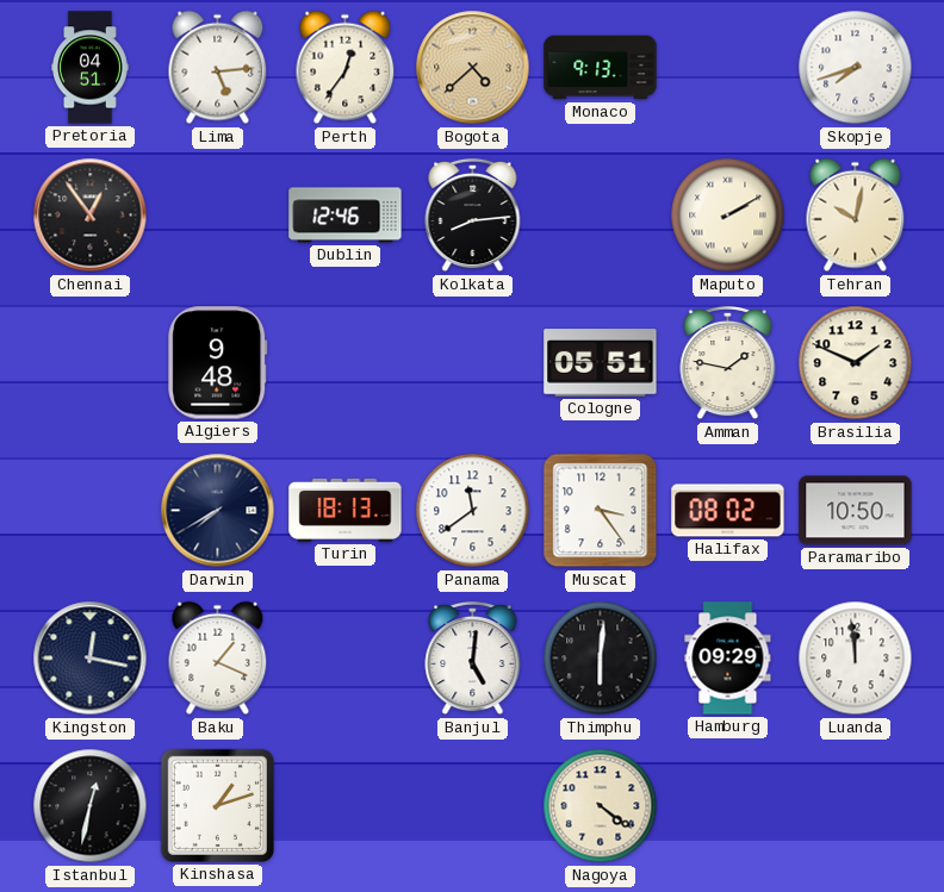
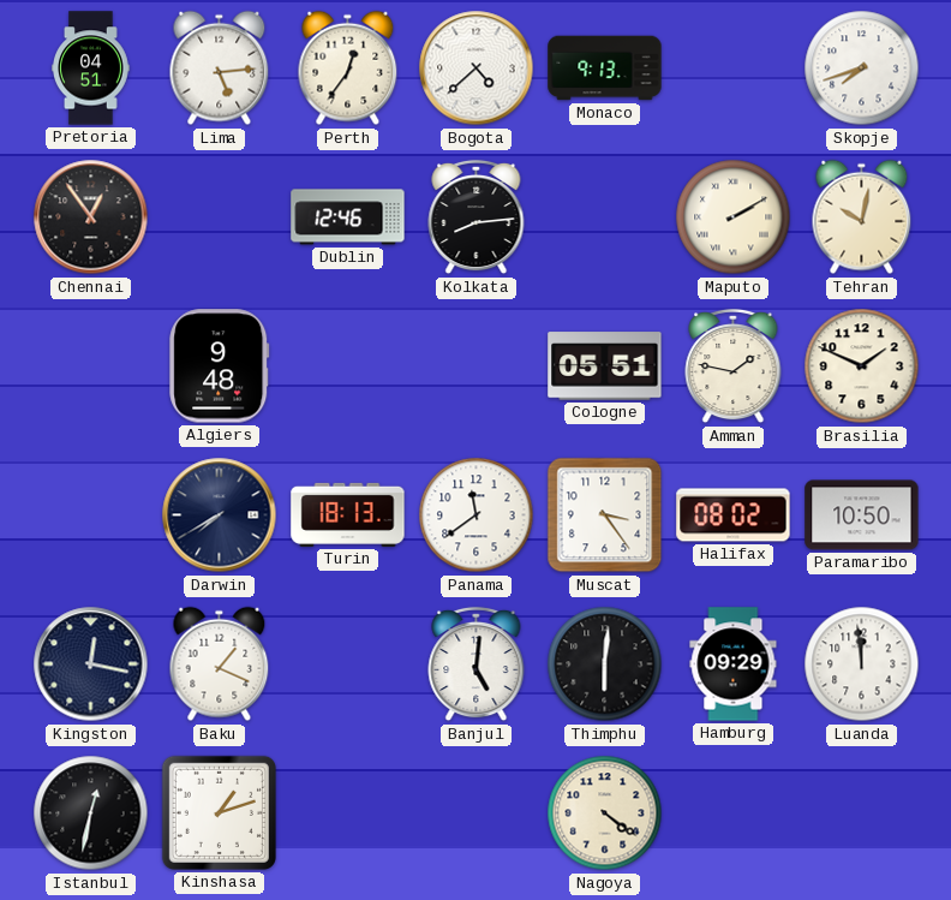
Bogota dial: champagne -> white (477, 68)
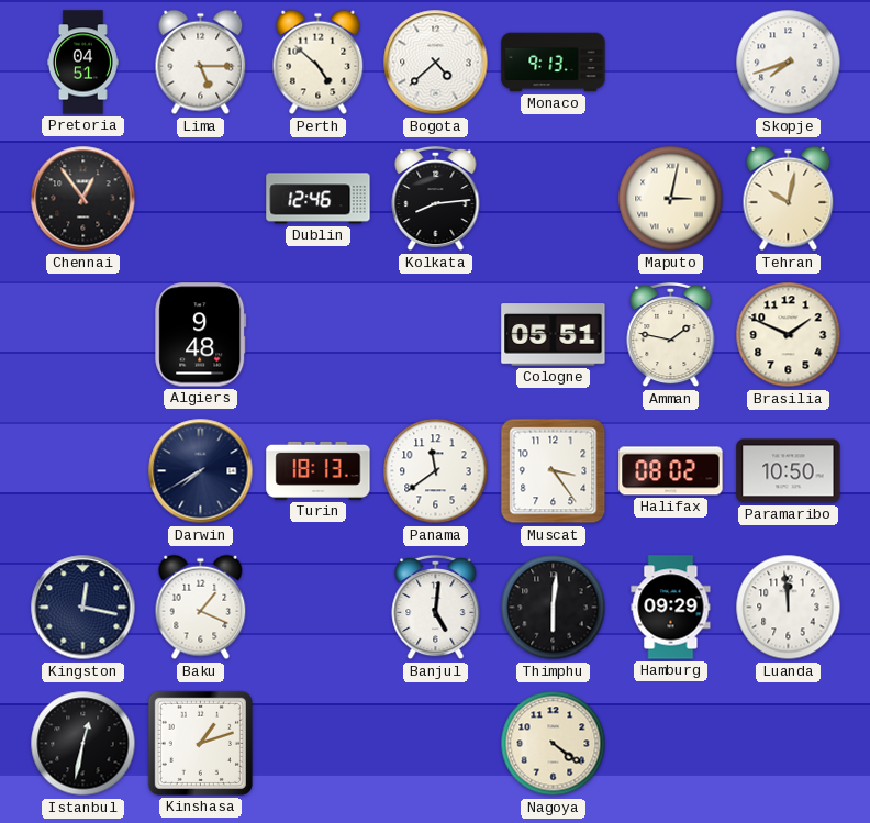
Lima: 5:14 -> 5:15 (201, 63)
Perth: 12:36 -> 4:52 (319, 63)
Maputo: 2:10 -> 3:02 (671, 199)
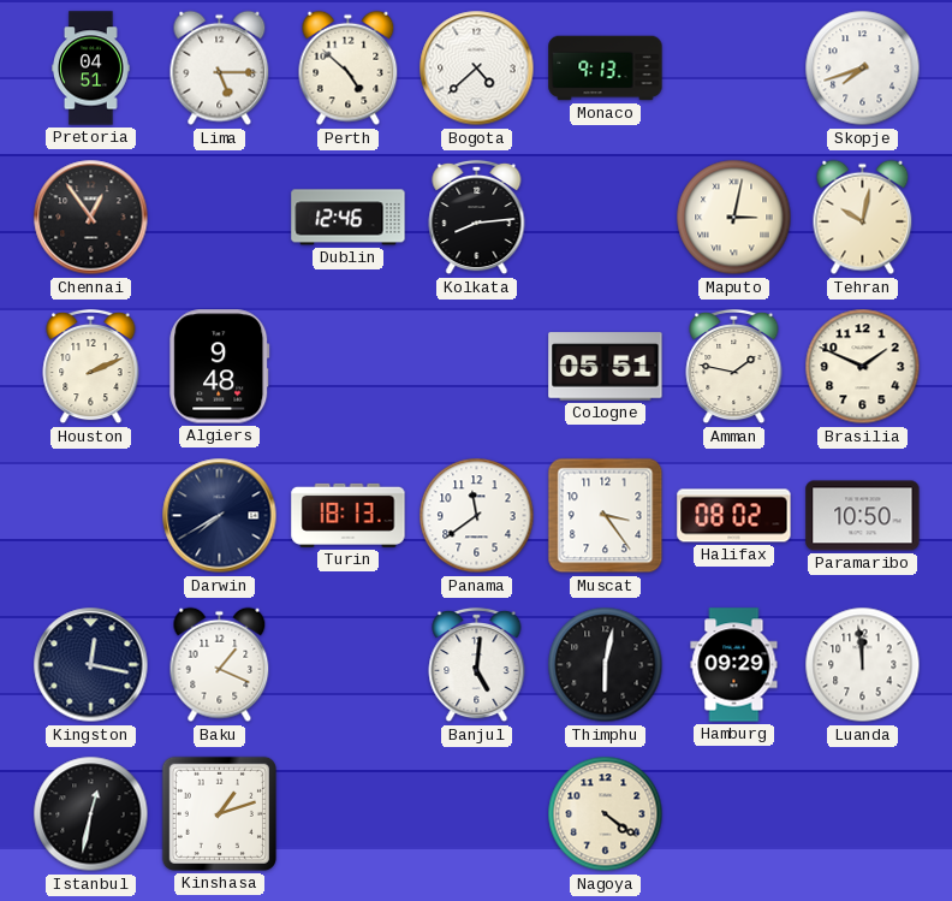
Houston: none -> 2:11 (91, 367)
Thimphu: 6:01 -> 6:02 (606, 665)
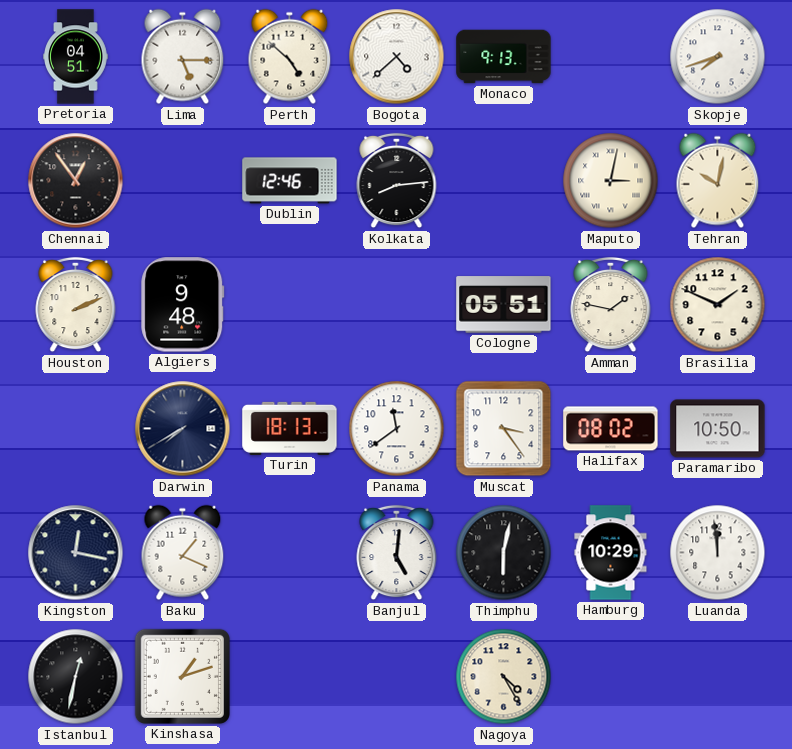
Hamburg: 09:29 -> 10:29 (611, 553)
Nagoya: 4:21 -> 4:25 (504, 677)
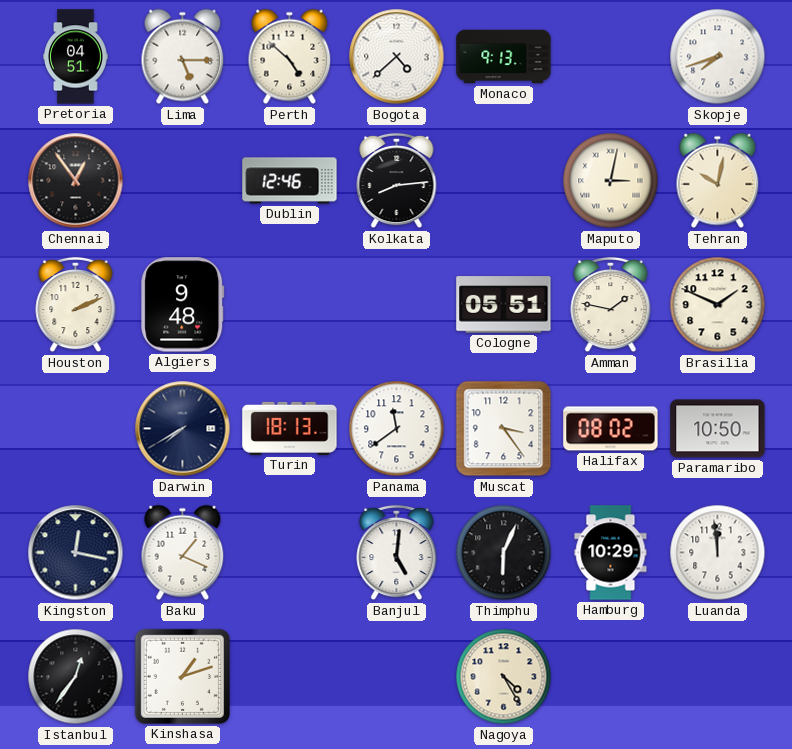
Thimphu: 6:02 -> 6:04 (504, 553)
Istanbul: 12:32 -> 12:36 (76, 677)
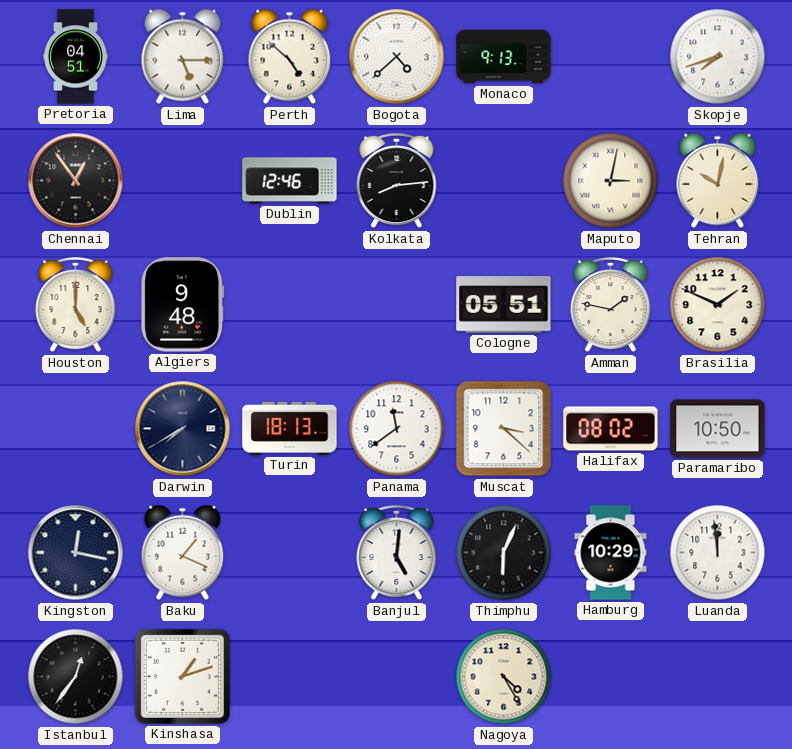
Houston: 2:11 -> 5:00 (76, 305)
Muscat: 3:24 -> 3:22 (504, 429)
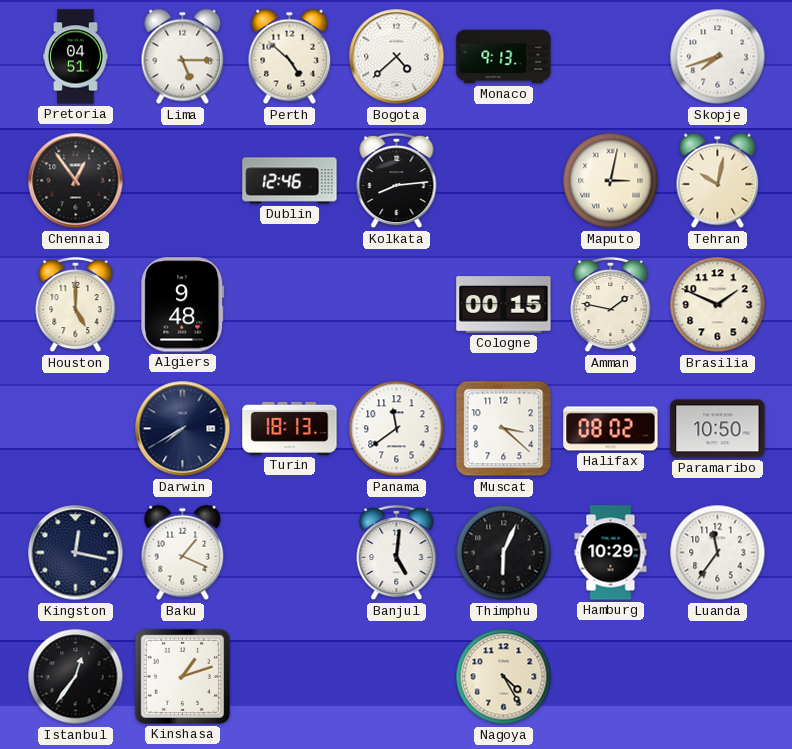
Cologne: 05:51 -> 00:15 (504, 305)
Luanda: 11:59 -> 11:36 (718, 553)
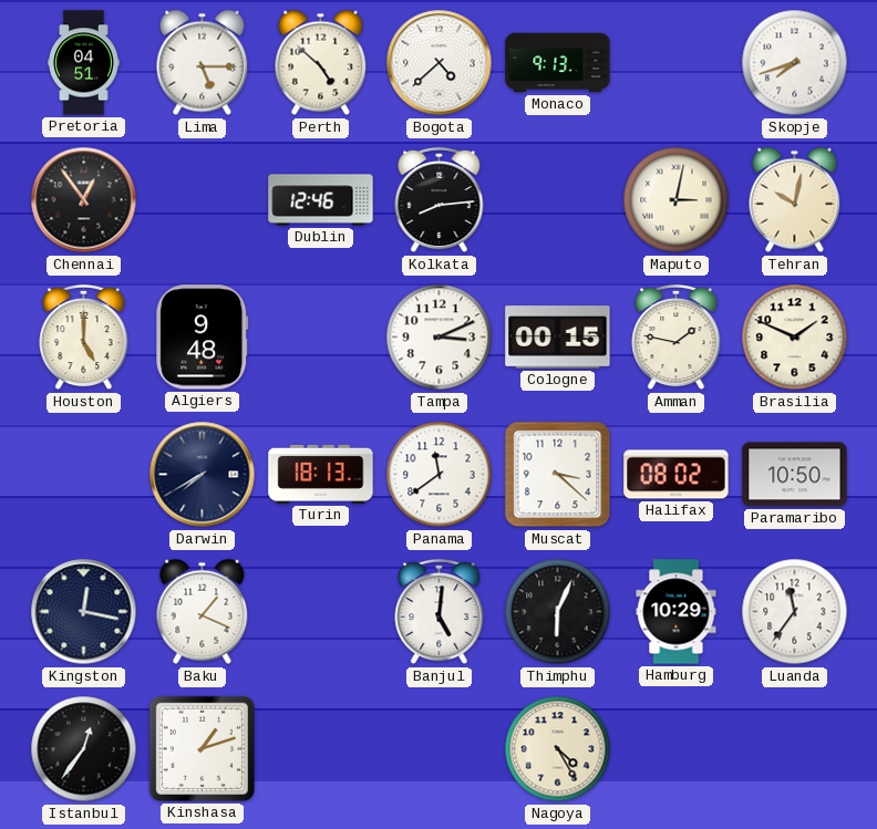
Tampa: none -> 3:11 (440, 338)
